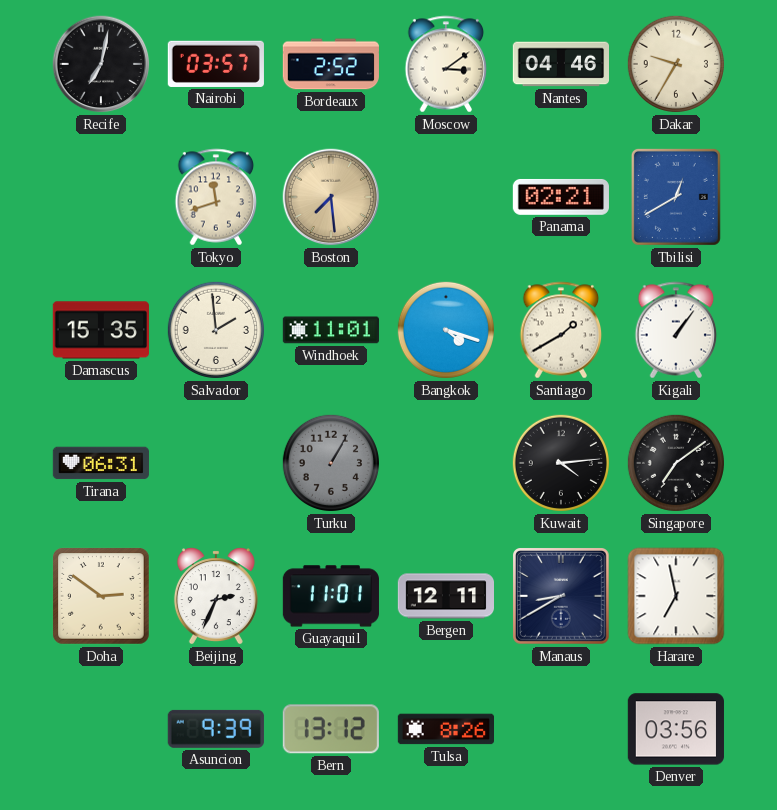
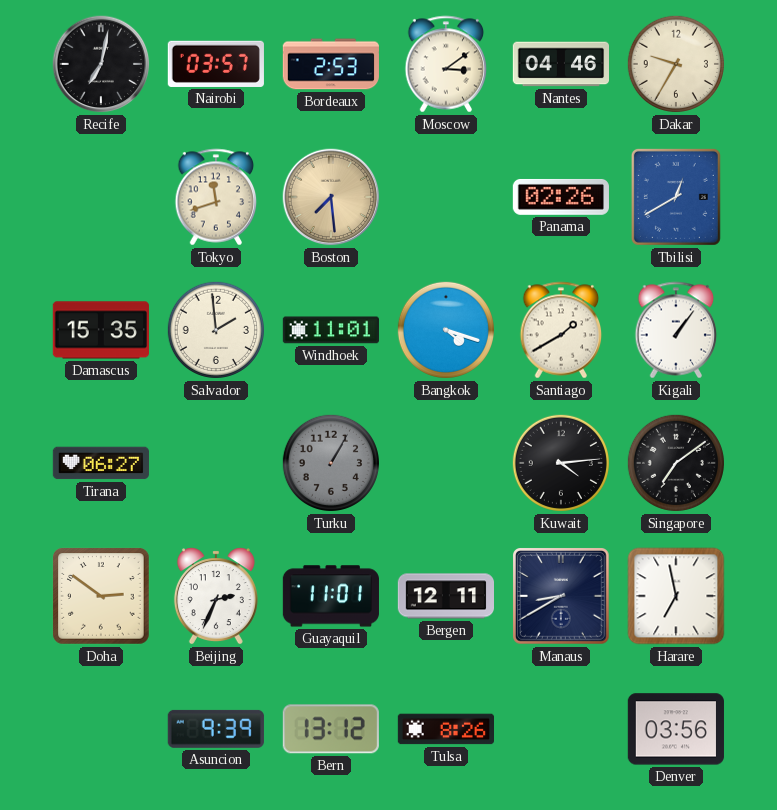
Bordeaux: 2:52 -> 2:53 (331, 64)
Panama: 02:21 -> 02:26 (561, 197)
Tirana: 06:31 -> 06:27 (101, 463)
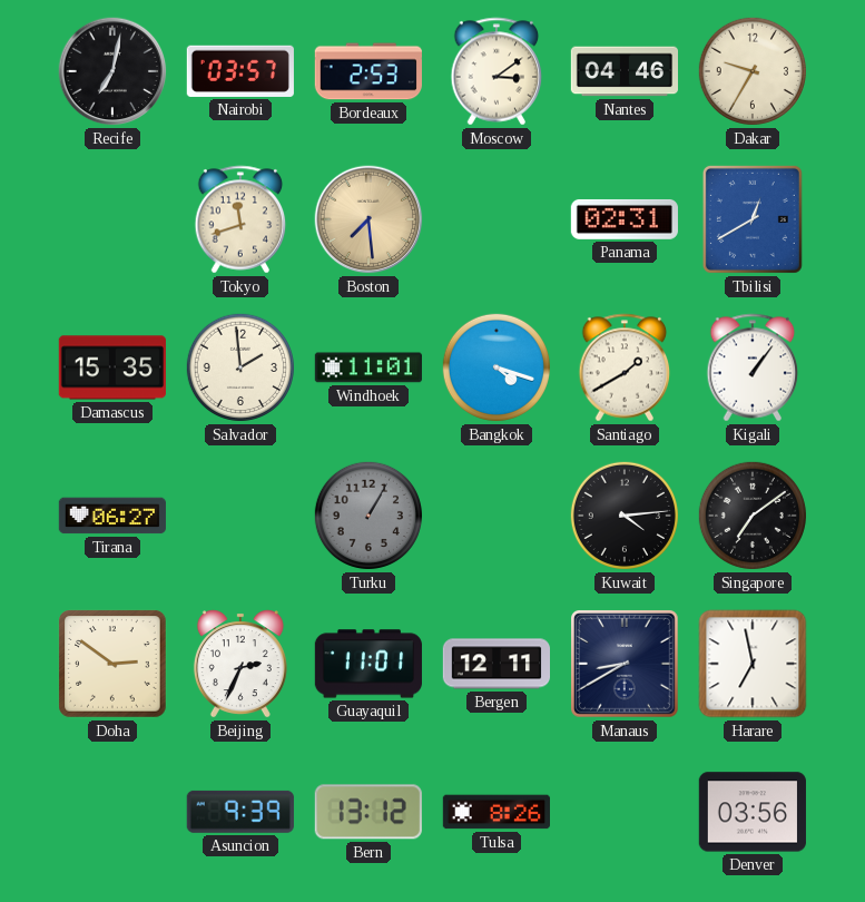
Panama: 02:26 -> 02:31 (625, 219)
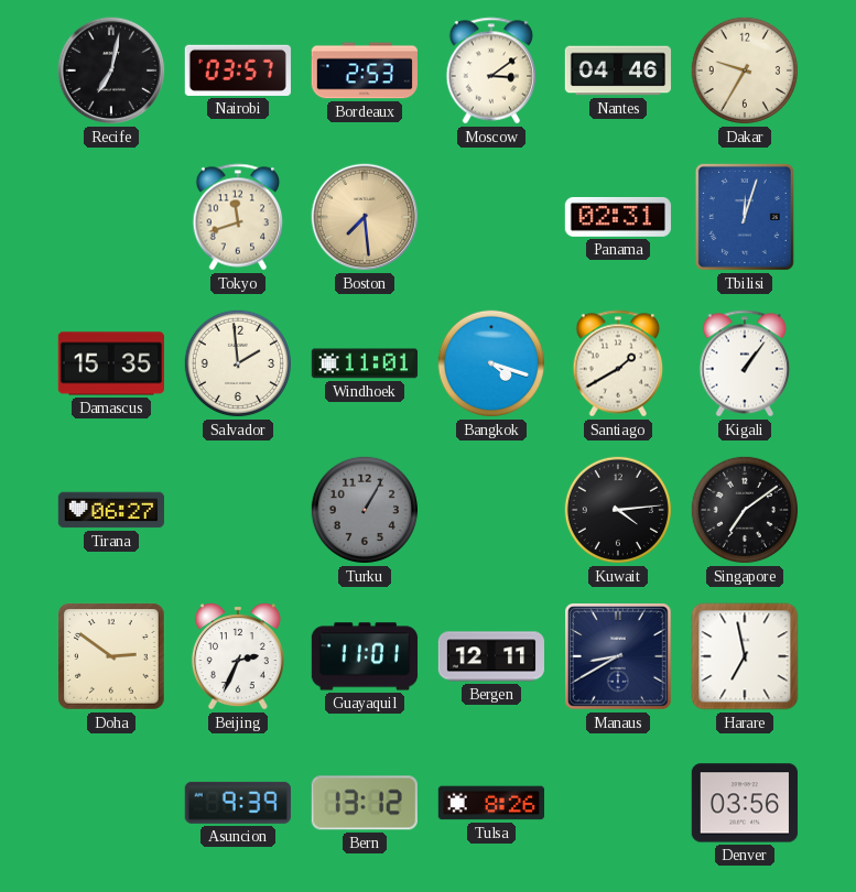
Tbilisi: 12:40 -> 12:03 (745, 217)
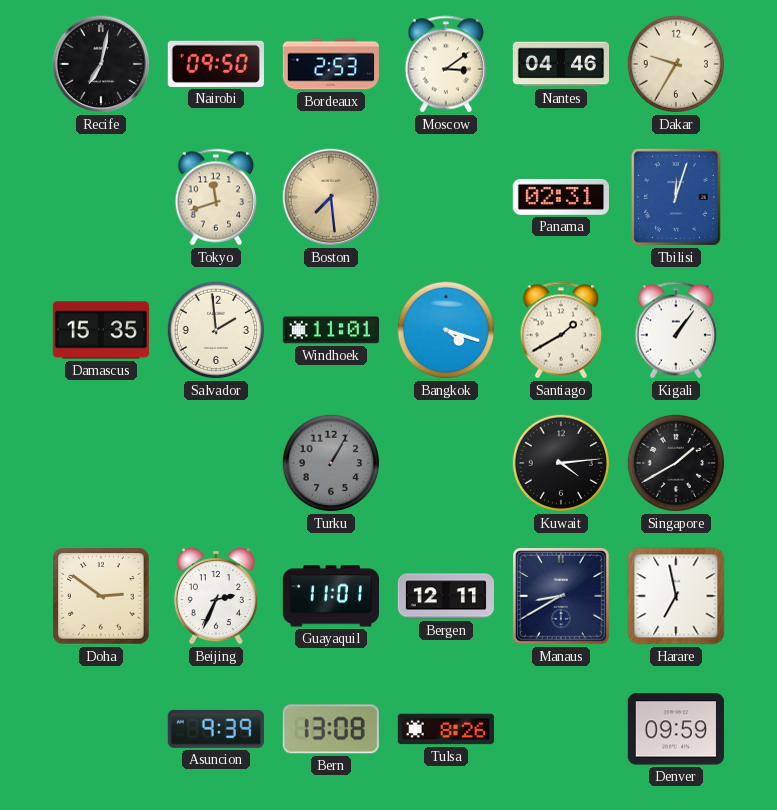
Nairobi: 03:57 -> 09:50 (216, 64)
Tirana: 06:27 -> none (111, 510)
Singapore: 7:09 -> 1:40 (676, 463)
Bern: 13:12 -> 13:08 (331, 729)
Denver: 03:56 -> 09:59 (676, 729)
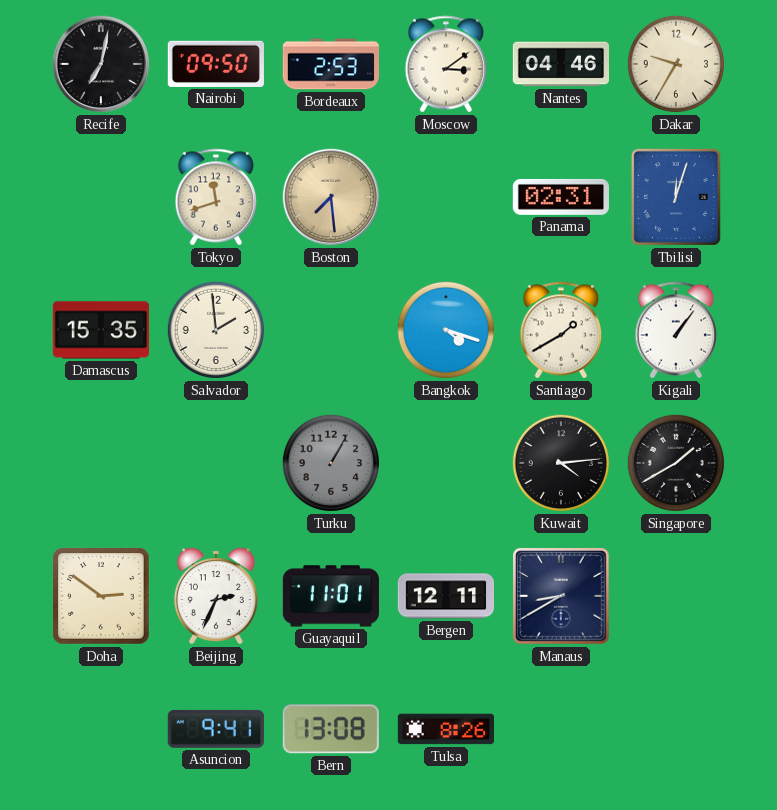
Windhoek: 11:01 -> none (331, 330)
Harare: 6:58 -> none (676, 596)
Asuncion: 9:39 -> 9:41 (216, 729)
Denver: 09:59 -> none (676, 729)
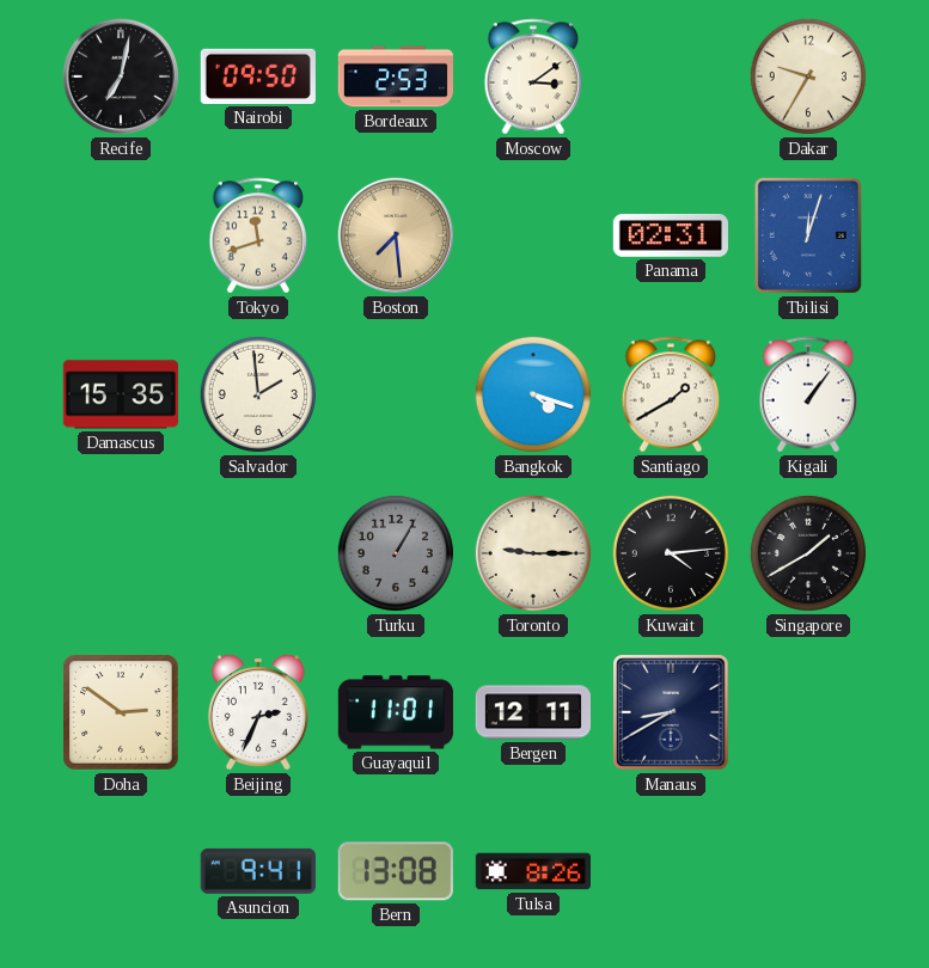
Nantes: 04:46 -> none (560, 64)
Toronto: none -> 9:15 (533, 553)
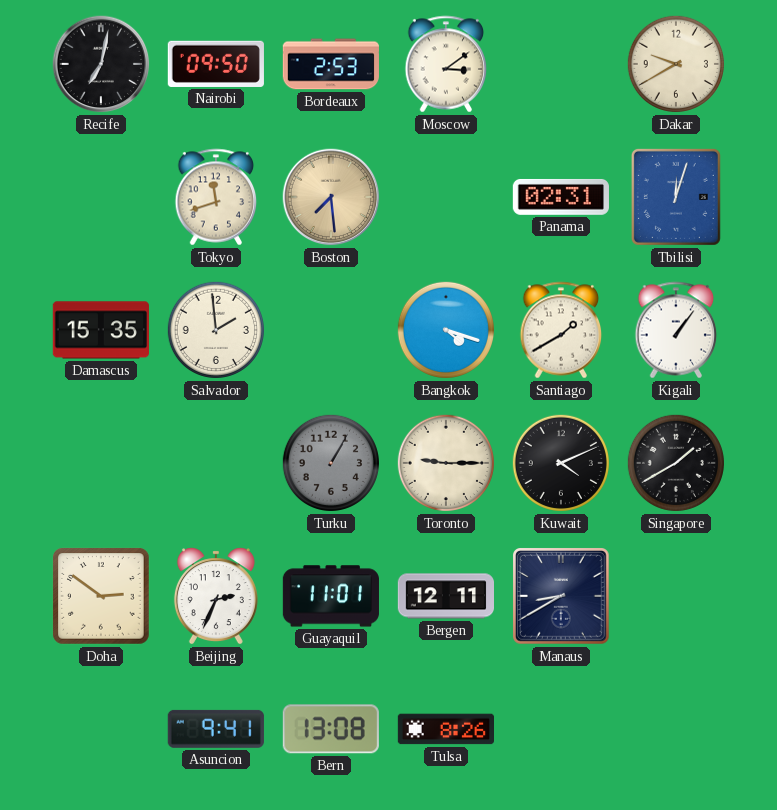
Dakar: 9:35 -> 9:40 (676, 64)
Kuwait: 4:14 -> 4:11 (561, 463)
